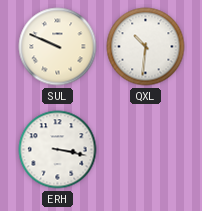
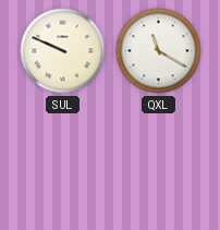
QXL: 10:31 -> 11:20 (159, 51)
ERH: 3:17 -> none (58, 150)
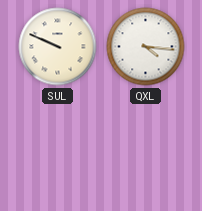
QXL: 11:20 -> 4:16 (146, 47)
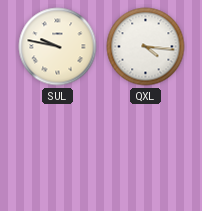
SUL: 9:49 -> 9:47 (58, 47)
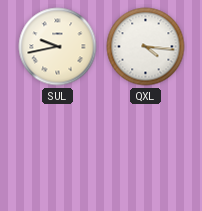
SUL: 9:47 -> 9:43 (58, 47)
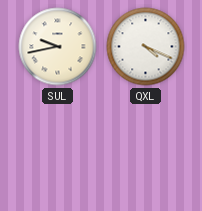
QXL: 4:16 -> 4:19 (146, 47)
